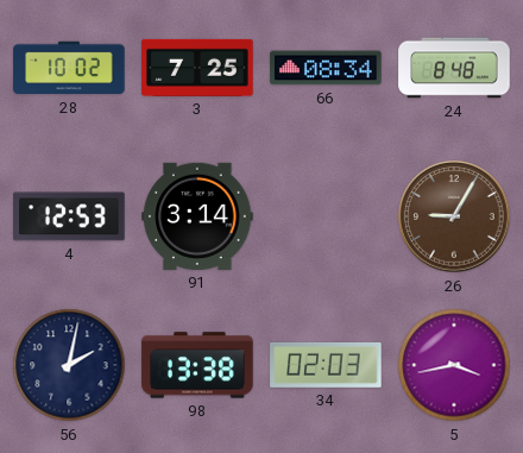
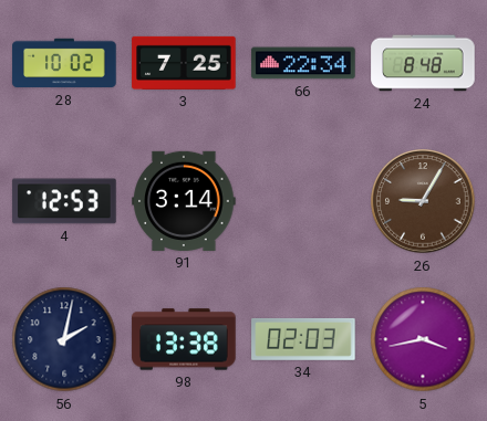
66: 08:34 -> 22:34 (303, 63)
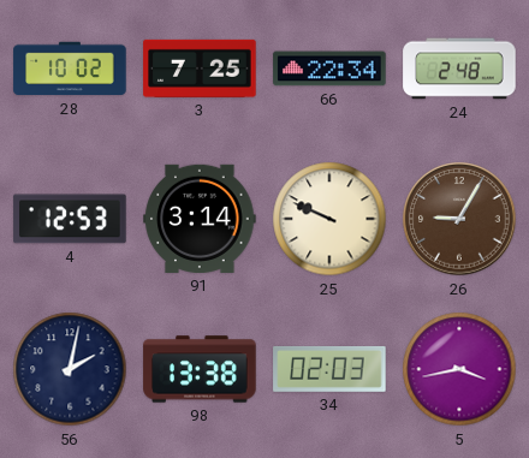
24: 8:48 -> 2:48 (459, 69)
25: none -> 9:49 (329, 219)
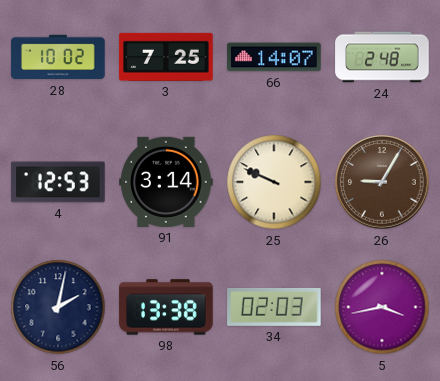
66: 22:34 -> 14:07 (274, 57)
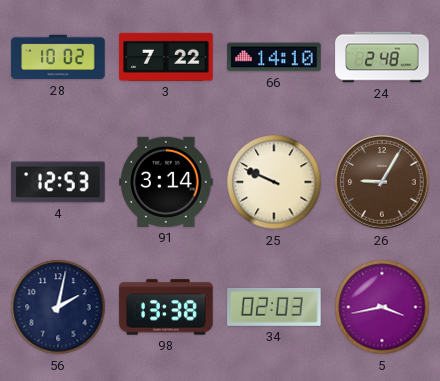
3: 7:25 -> 7:22 (166, 57)
66: 14:07 -> 14:10 (274, 57)
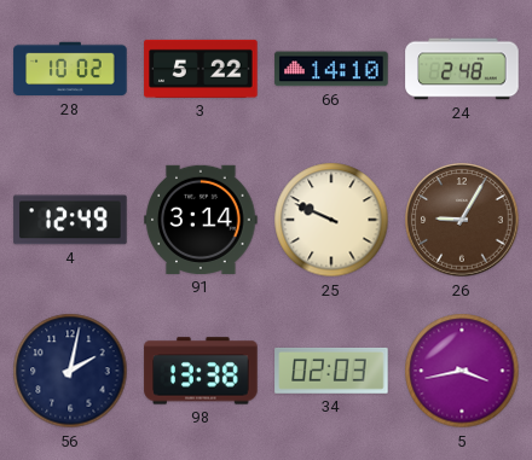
3: 7:22 -> 5:22 (201, 69)
4: 12:53 -> 12:49 (70, 220)
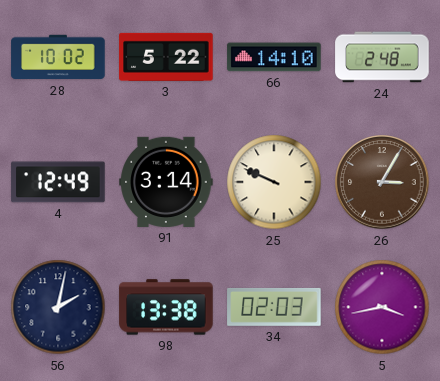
26: 9:05 -> 3:05 (382, 182)
